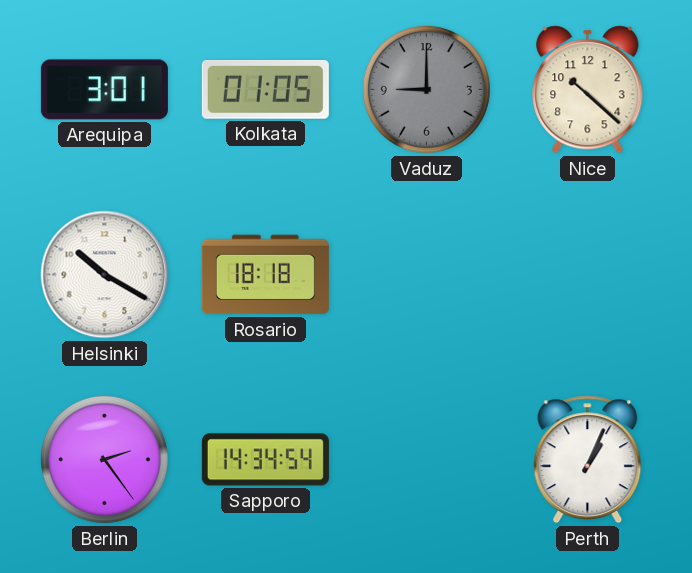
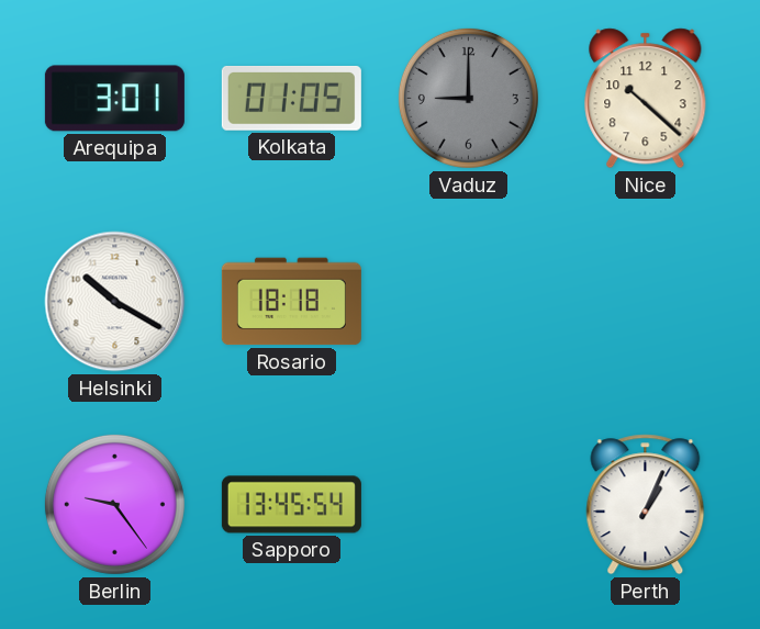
Berlin: 2:24 -> 9:24 (114, 504)
Sapporo: 14:34 -> 13:45 (291, 505)
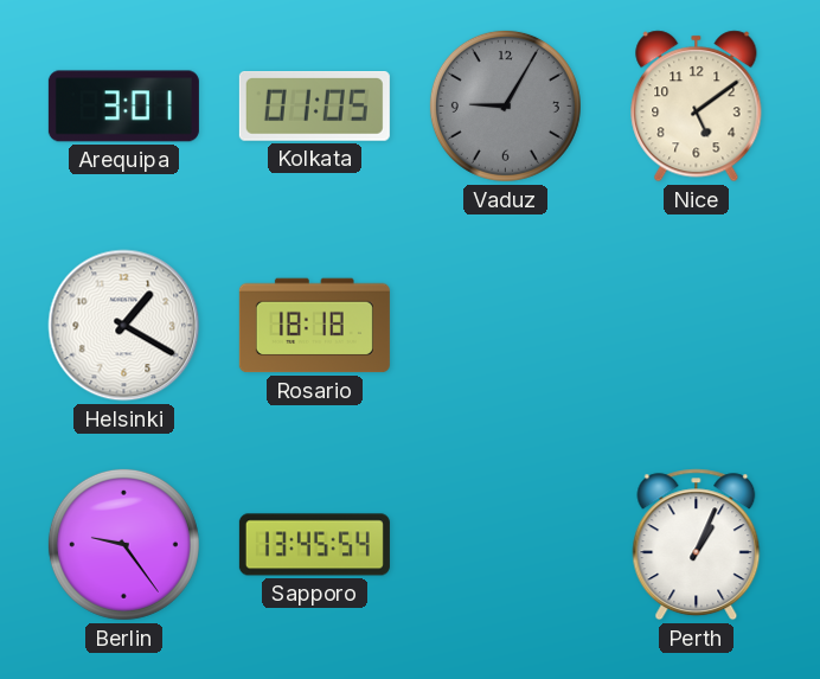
Vaduz: 9:00 -> 9:05 (505, 105)
Nice: 10:22 -> 5:09 (697, 107)
Helsinki: 10:20 -> 1:20 (124, 326)
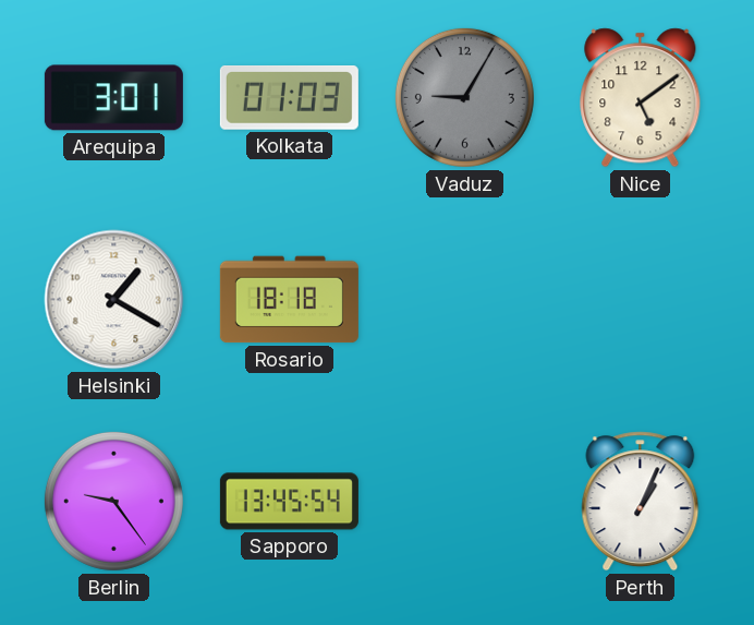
Kolkata: 01:05 -> 01:03 (289, 98)
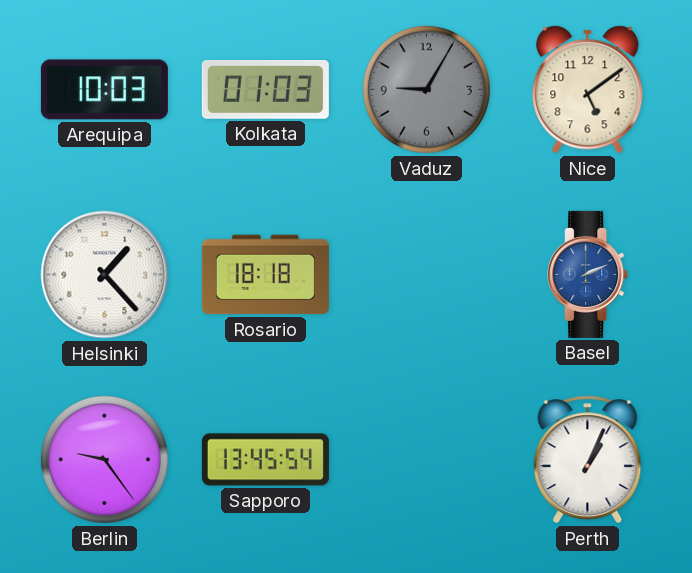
Arequipa: 3:01 -> 10:03 (104, 90)
Helsinki: 1:20 -> 1:23 (105, 275)
Basel: none -> 2:11 (588, 274)
